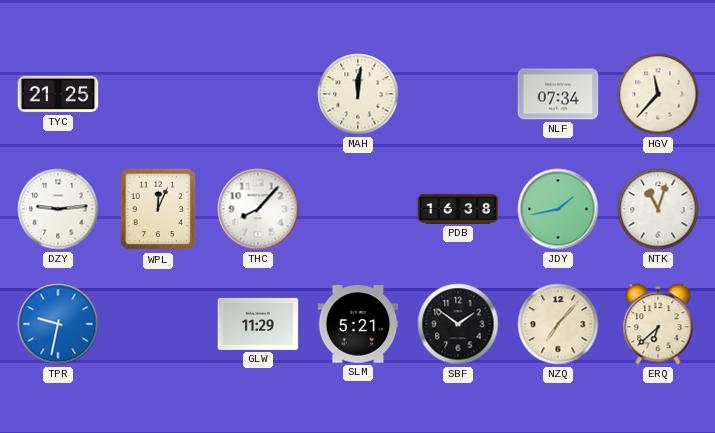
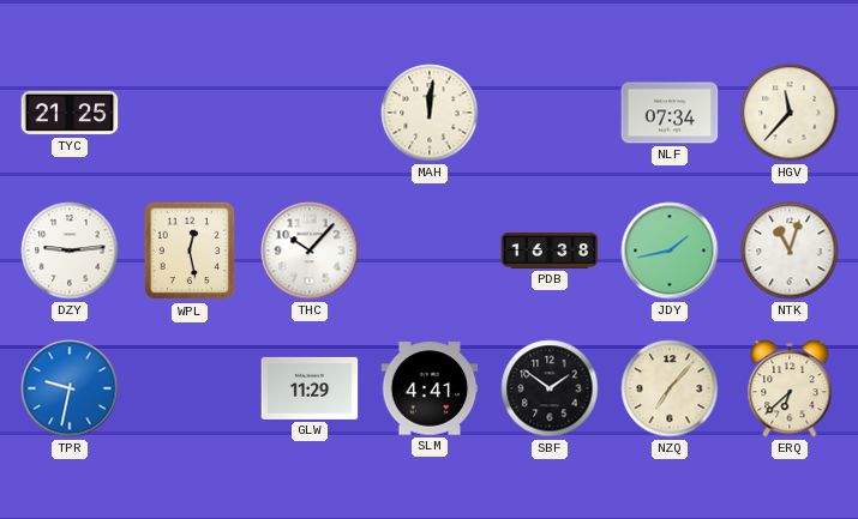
WPL: 12:04 -> 12:28 (190, 251)
THC: 8:07 -> 10:07 (310, 251)
SLM: 5:21 -> 4:41 (430, 388)
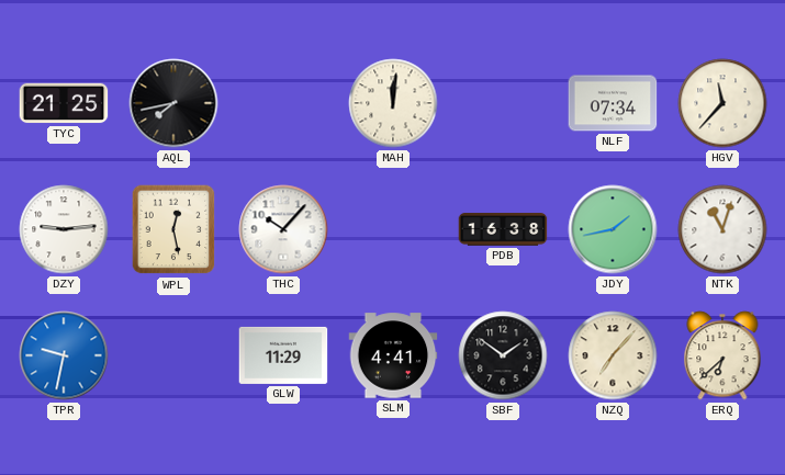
AQL: none -> 7:43 (173, 103)
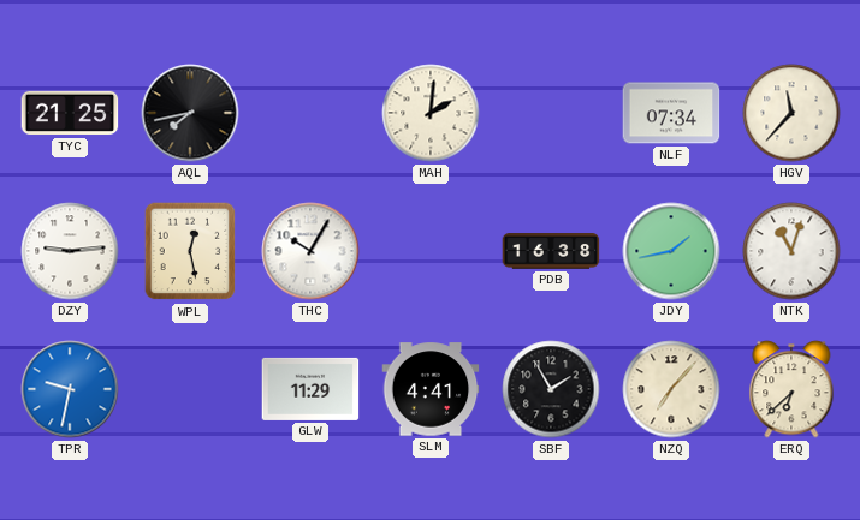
MAH: 12:01 -> 2:01 (431, 113)
THC: 10:07 -> 10:05 (310, 251)
SBF: 1:51 -> 1:55 (551, 389)
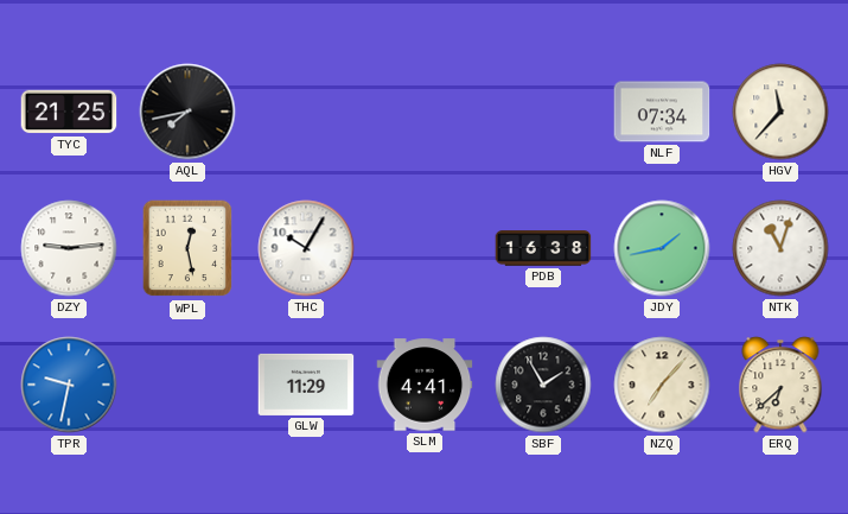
MAH: 2:01 -> none (431, 113)
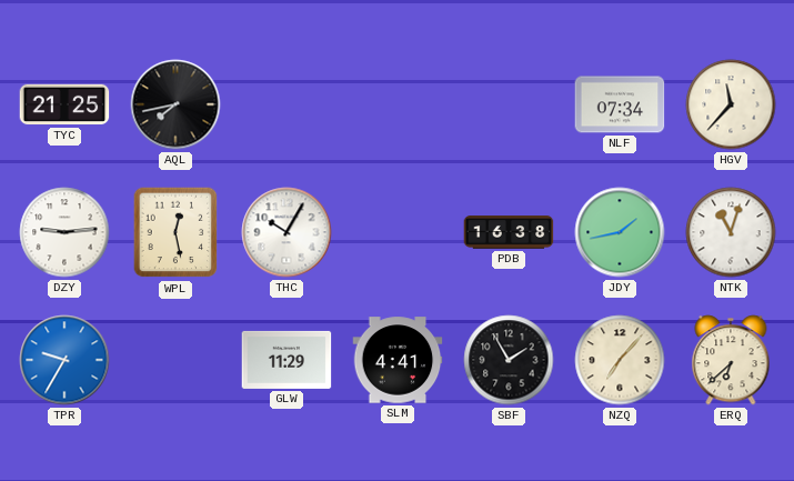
TPR: 9:32 -> 9:35 (64, 360)
